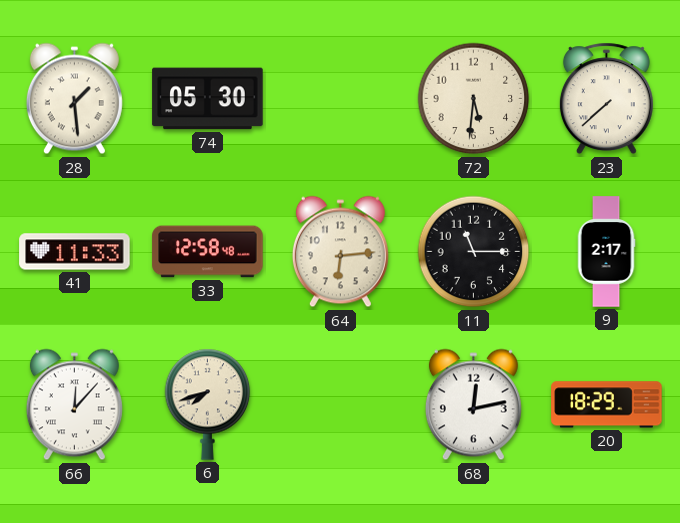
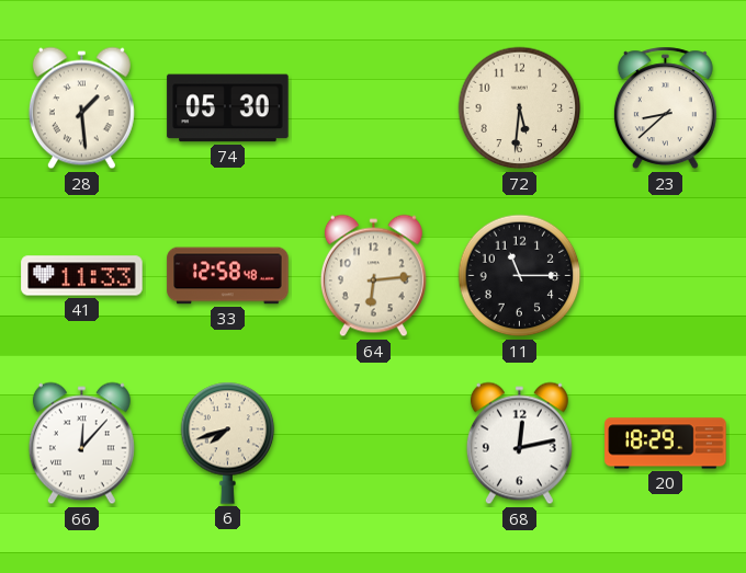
23: 7:38 -> 8:38 (665, 108)
9: 2:17 -> none (606, 252)
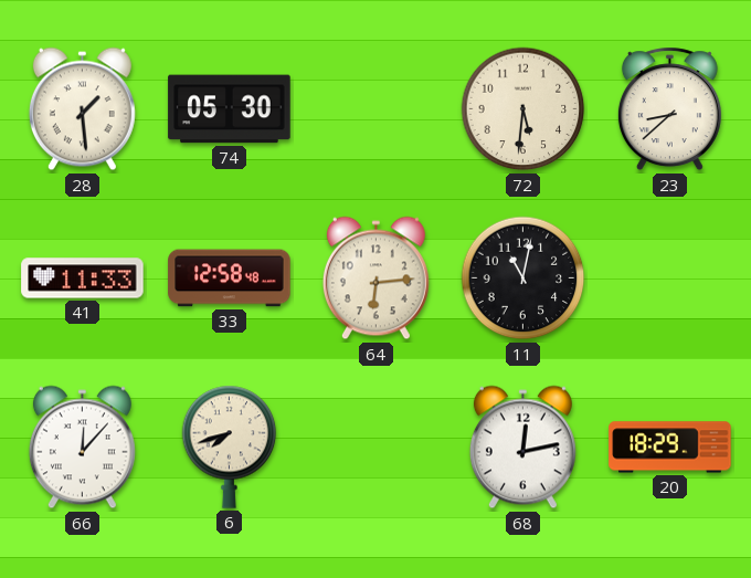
11: 11:15 -> 11:02 (523, 279)
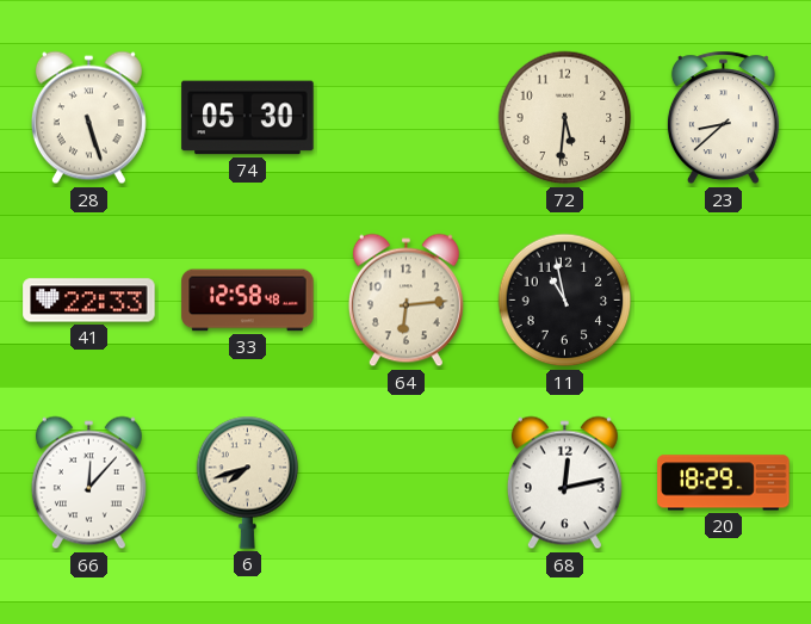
28: 1:29 -> 5:27 (88, 118)
41: 11:33 -> 22:33 (89, 301)
11: 11:02 -> 10:58 (565, 301)
